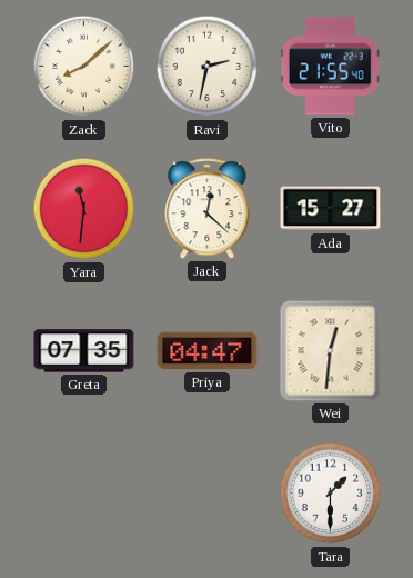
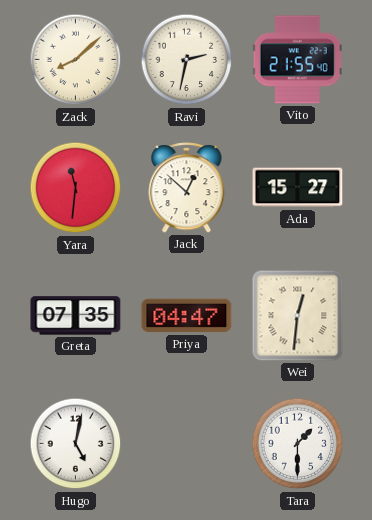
Jack: 12:22 -> 12:52 (187, 188)
Hugo: none -> 5:02 (76, 444)
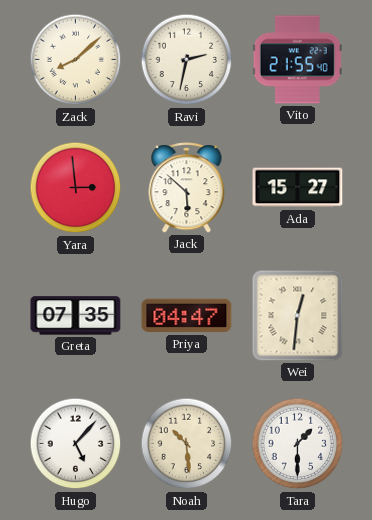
Yara: 11:31 -> 2:59 (76, 188)
Jack: 12:52 -> 5:52 (187, 188)
Hugo: 5:02 -> 5:07 (76, 444)
Noah: none -> 10:29 (187, 444)
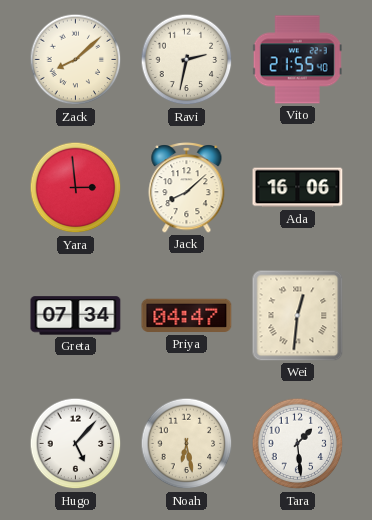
Jack: 5:52 -> 8:08 (187, 188)
Ada: 15:27 -> 16:06 (298, 188)
Greta: 07:35 -> 07:34 (76, 316)
Noah: 10:29 -> 6:28 (187, 444)
Tara: 1:30 -> 1:29 (298, 444)
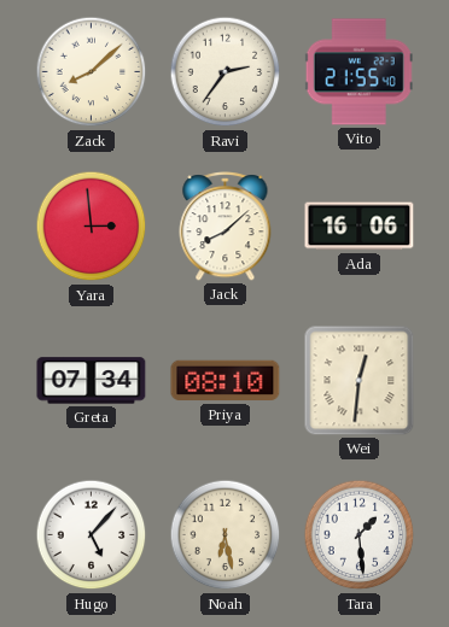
Ravi: 2:32 -> 2:36 (226, 72)
Priya: 04:47 -> 08:10 (226, 381)
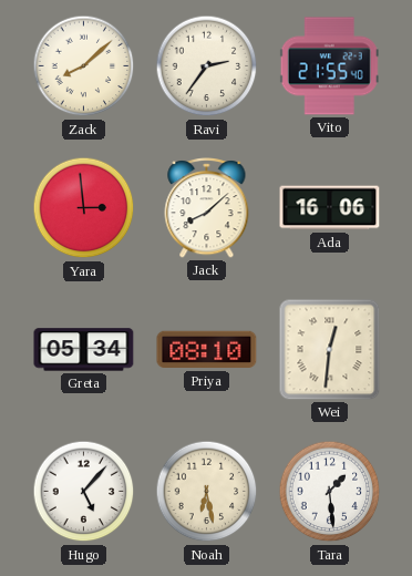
Greta: 07:34 -> 05:34 (84, 350)
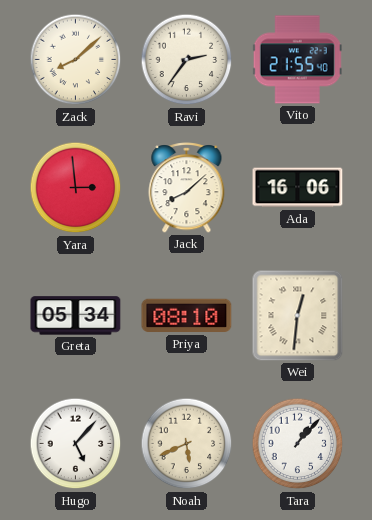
Noah: 6:28 -> 5:41 (187, 444)
Tara: 1:29 -> 1:07 (298, 444)
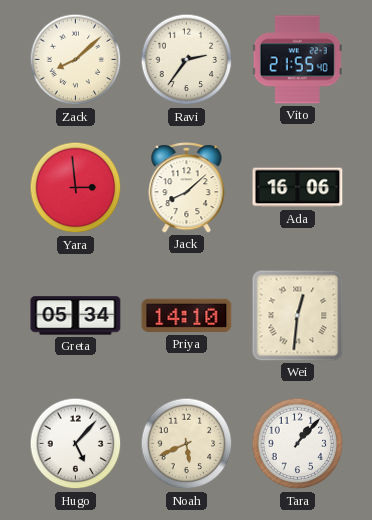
Priya: 08:10 -> 14:10 (187, 316)
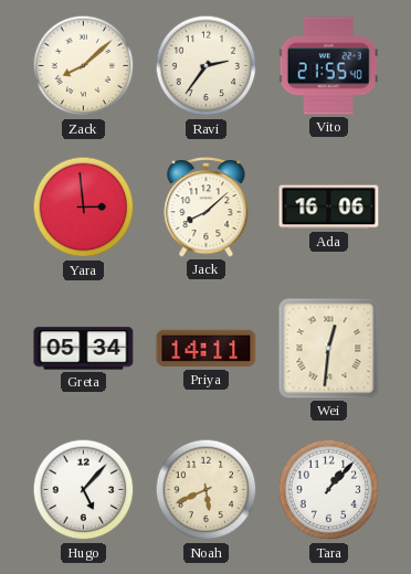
Priya: 14:10 -> 14:11 (207, 349)
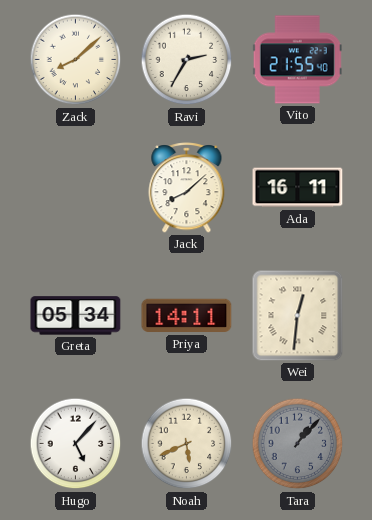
Ravi: 2:36 -> 2:35 (187, 60)
Yara: 2:59 -> none (84, 208)
Ada: 16:06 -> 16:11 (298, 188)
Tara dial: white -> grey (298, 444)
